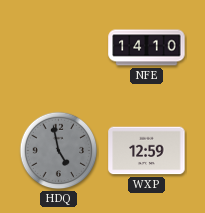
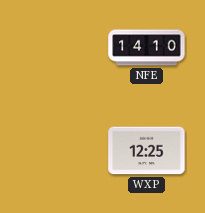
HDQ: 4:58 -> none (59, 151)
WXP: 12:59 -> 12:25 (147, 151)
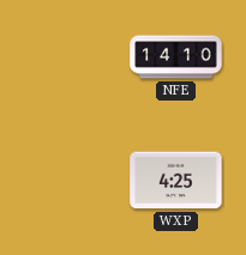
WXP: 12:25 -> 4:25 (176, 181)
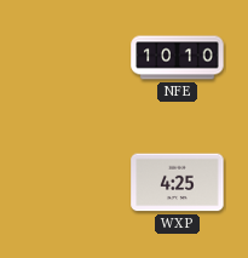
NFE: 14:10 -> 10:10 (178, 58)
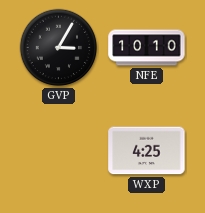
GVP: none -> 3:05 (59, 48)
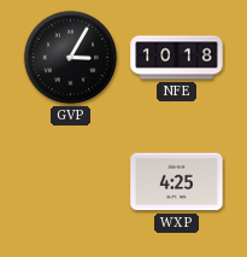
NFE: 10:10 -> 10:18 (177, 58)
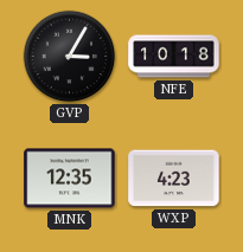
MNK: none -> 12:35 (70, 179)
WXP: 4:25 -> 4:23 (174, 179)
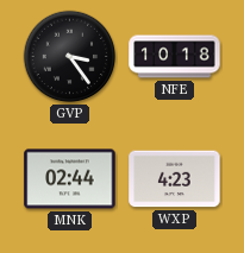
GVP: 3:05 -> 3:24 (70, 57)
MNK: 12:35 -> 02:44 (70, 179)
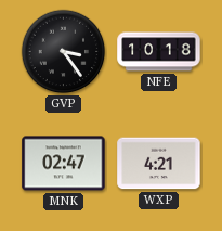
MNK: 02:44 -> 02:47 (64, 164)
WXP: 4:23 -> 4:21 (159, 164)
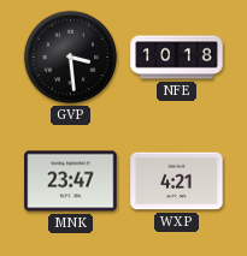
GVP: 3:24 -> 3:29 (71, 58)
MNK: 02:47 -> 23:47 (71, 181)
